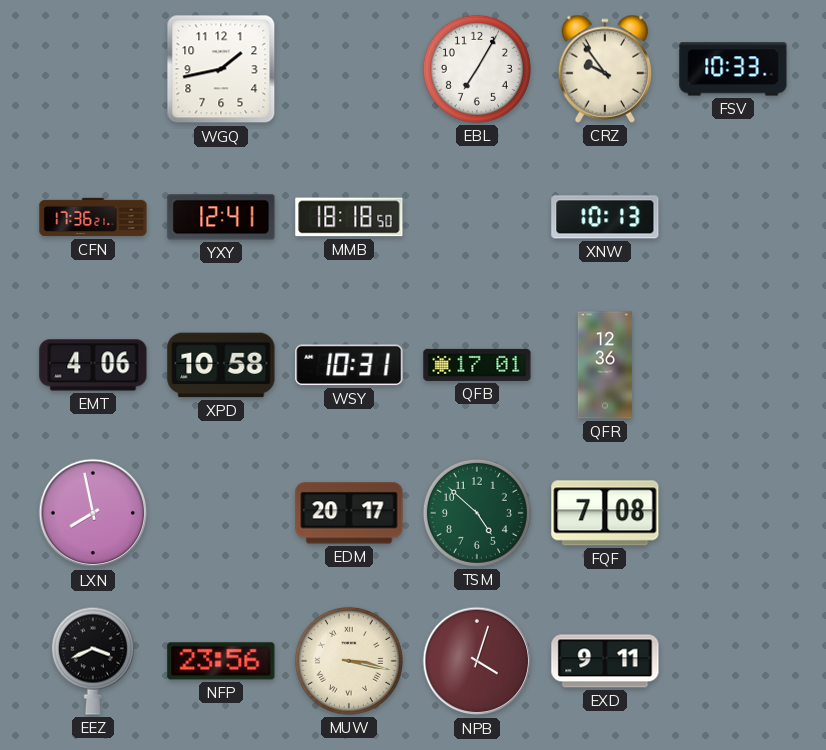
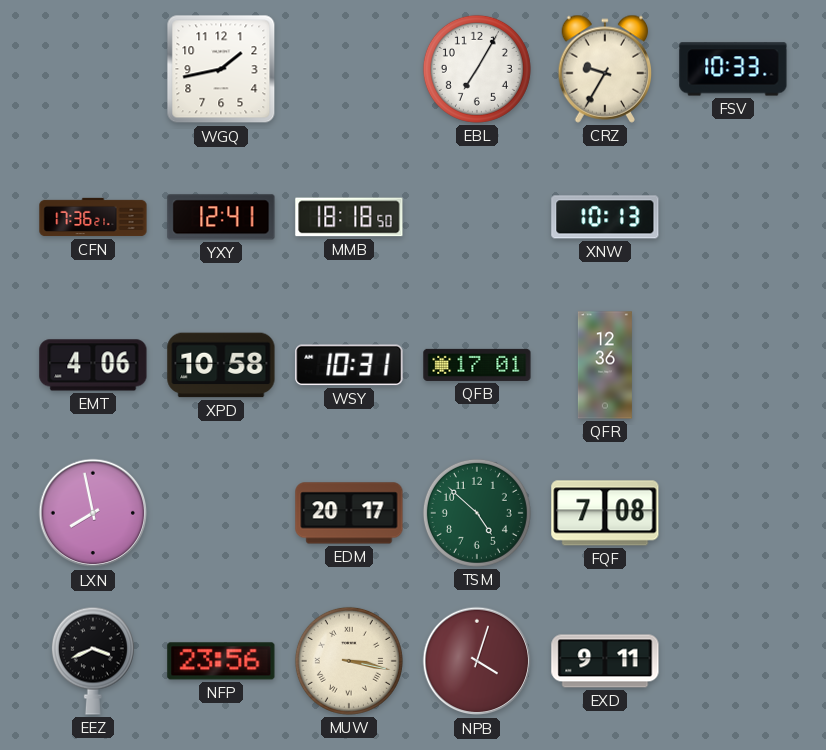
CRZ: 9:54 -> 9:35 (605, 69)
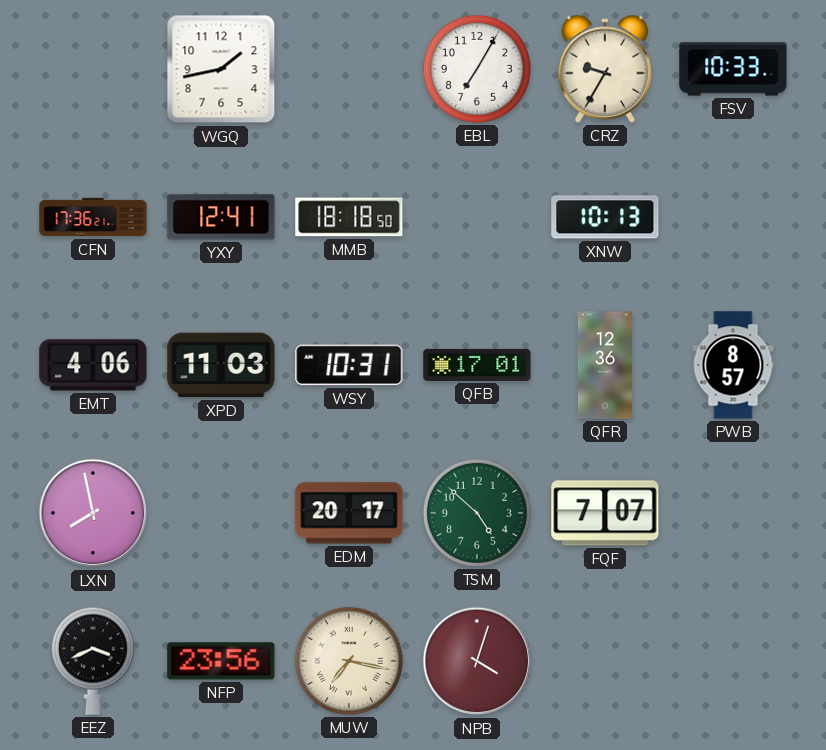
XPD: 10:58 -> 11:03 (221, 365)
PWB: none -> 8:57 (733, 365)
FQF: 7:08 -> 7:07 (605, 513)
MUW: 3:17 -> 7:17 (349, 661)
EXD: 9:11 -> none (605, 661)
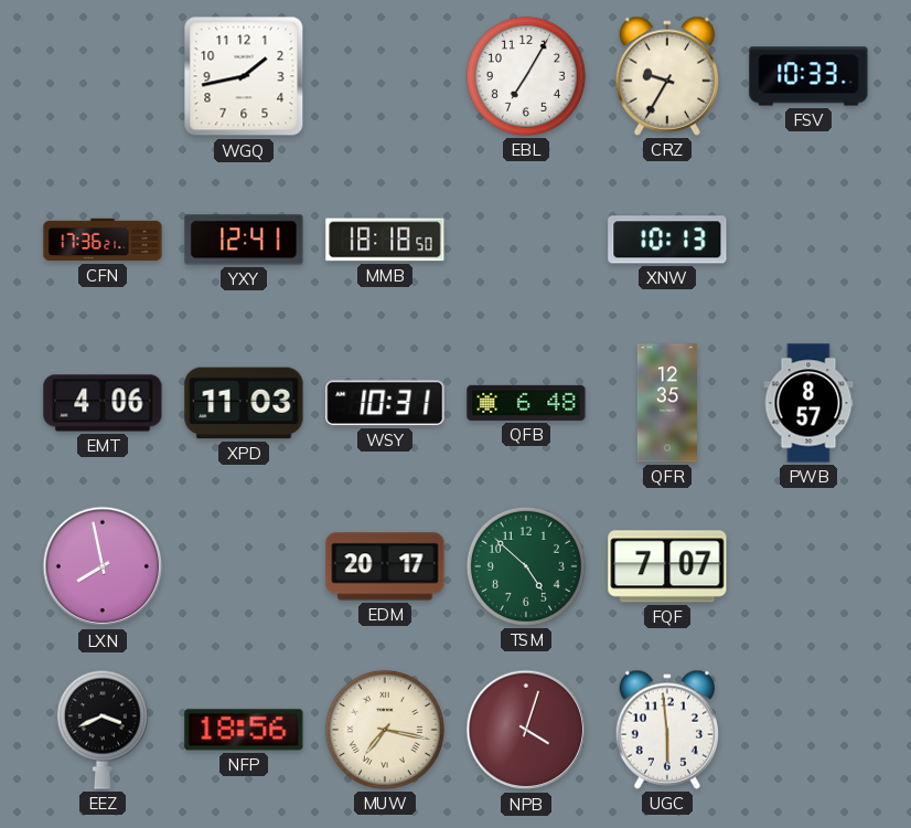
QFB: 17:01 -> 6:48 (526, 403)
QFR: 12:36 -> 12:35 (667, 403)
NFP: 23:56 -> 18:56 (244, 730)
UGC: none -> 5:59 (667, 730)
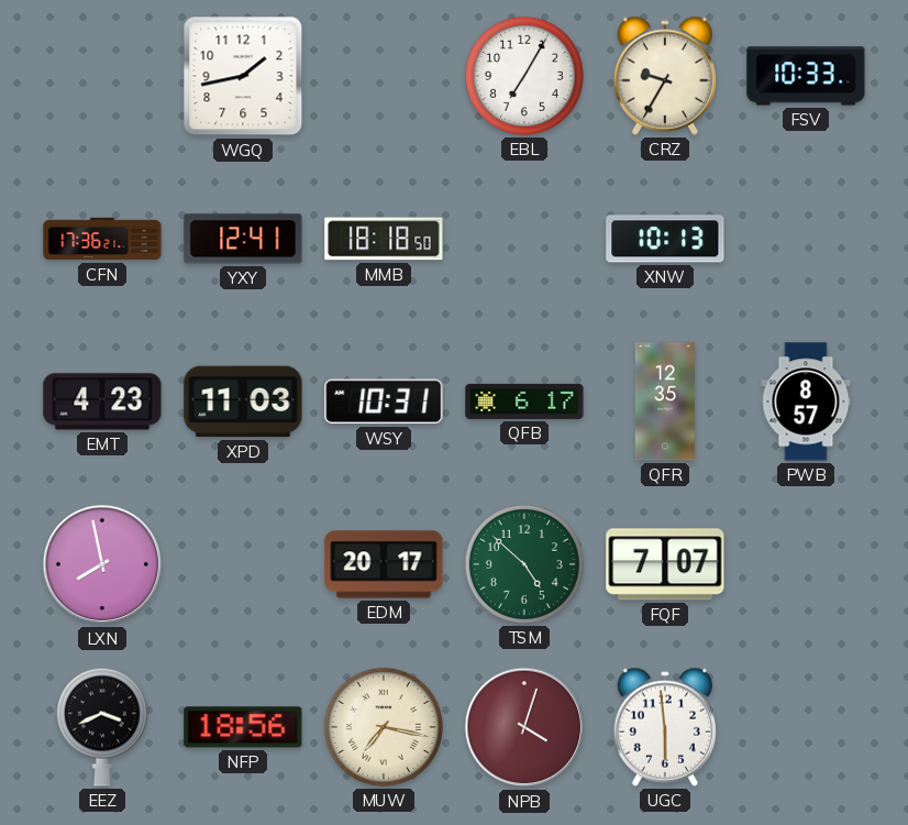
EMT: 4:06 -> 4:23 (102, 402)
QFB: 6:48 -> 6:17 (524, 402)
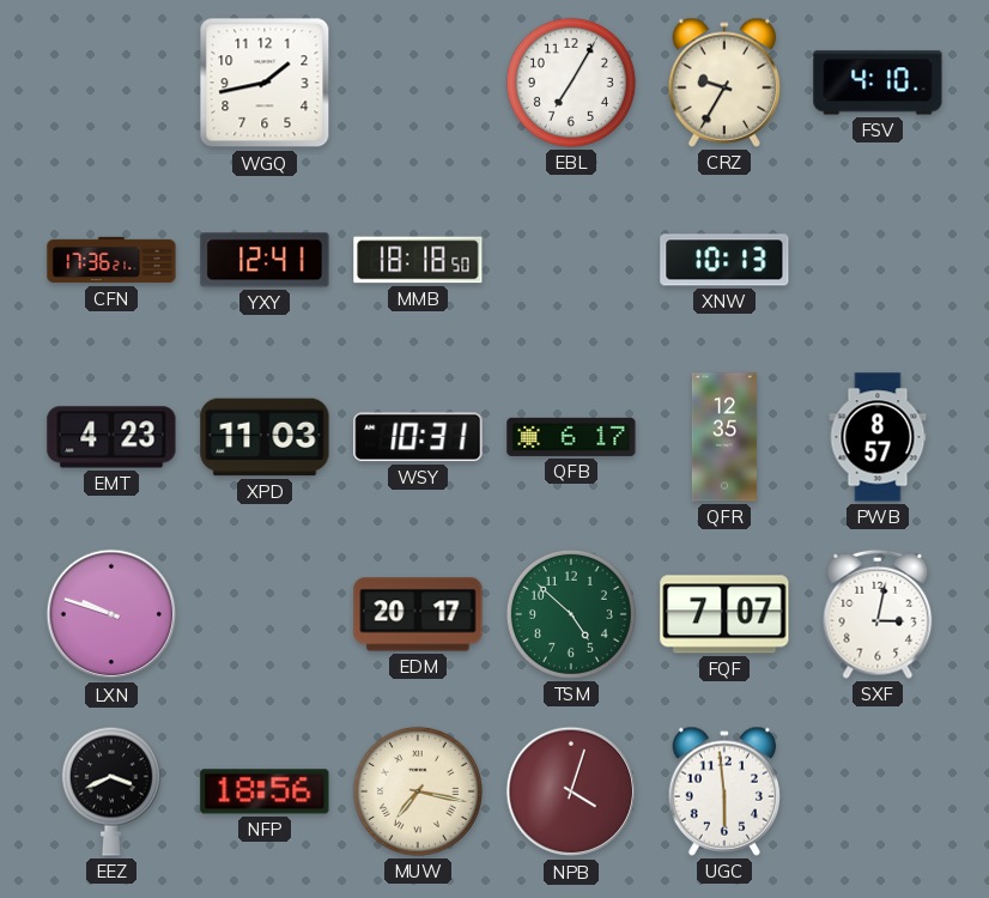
FSV: 10:33 -> 4:10 (878, 83)
LXN: 7:58 -> 9:48 (111, 614)
SXF: none -> 3:02 (878, 614)
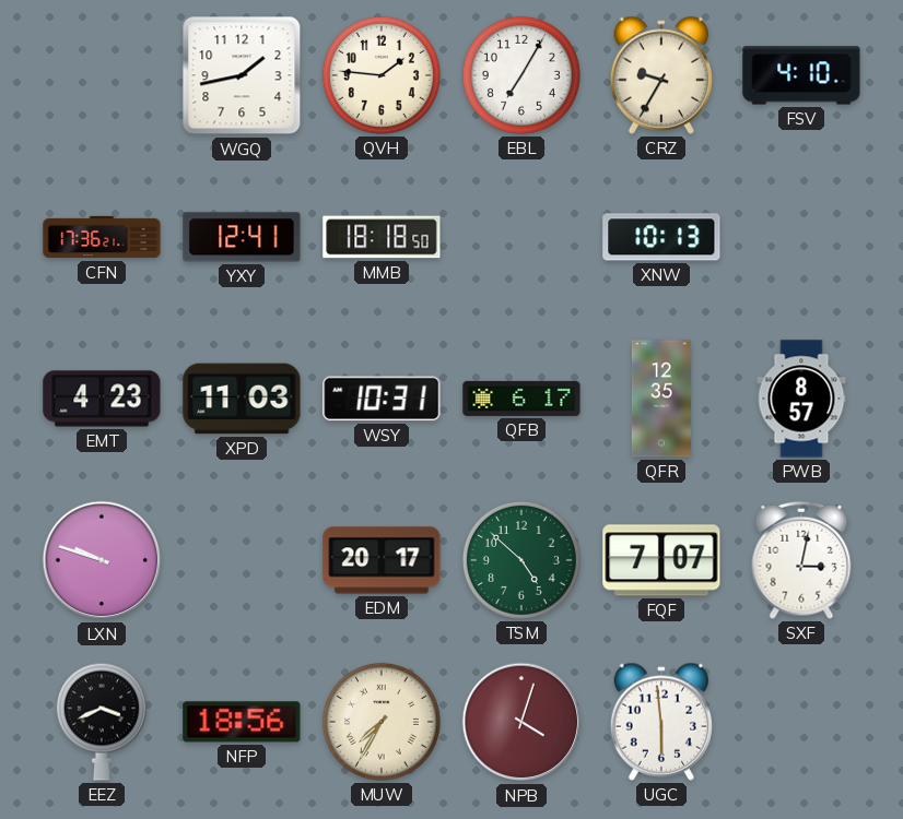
QVH: none -> 1:46 (382, 75)
MUW: 7:17 -> 7:35 (382, 722)
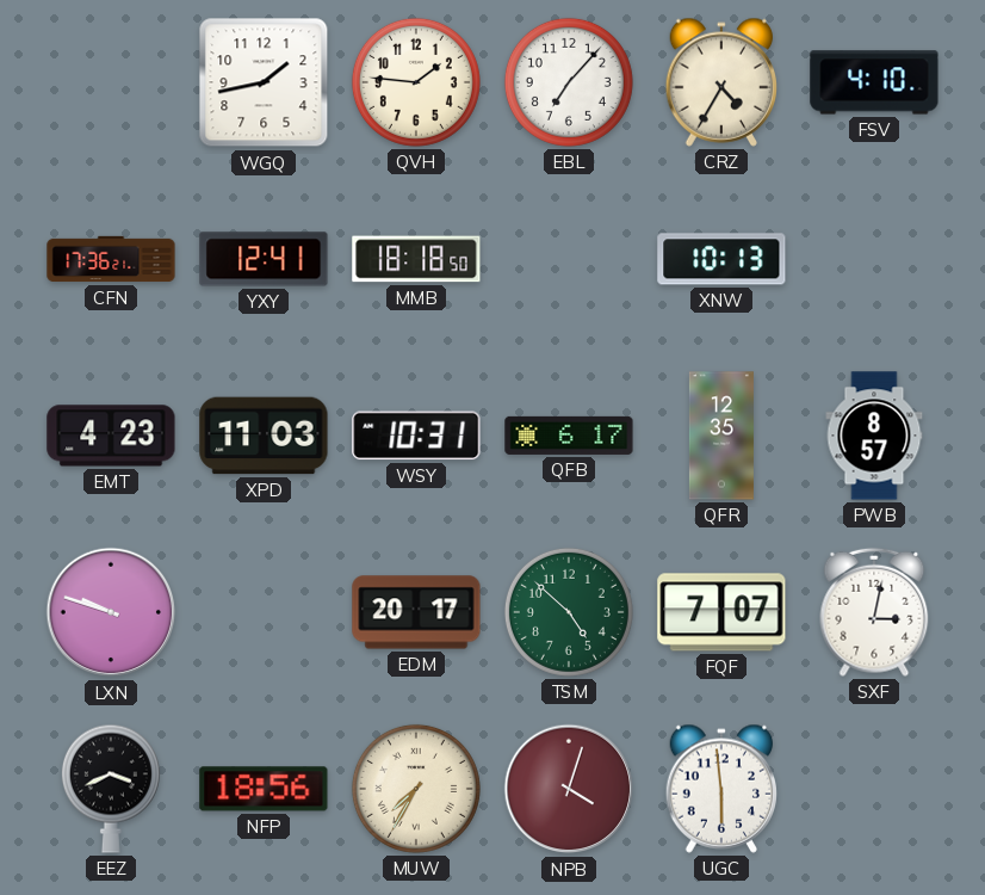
EBL: 7:05 -> 7:07 (569, 82)
CRZ: 9:35 -> 4:35 (721, 82)
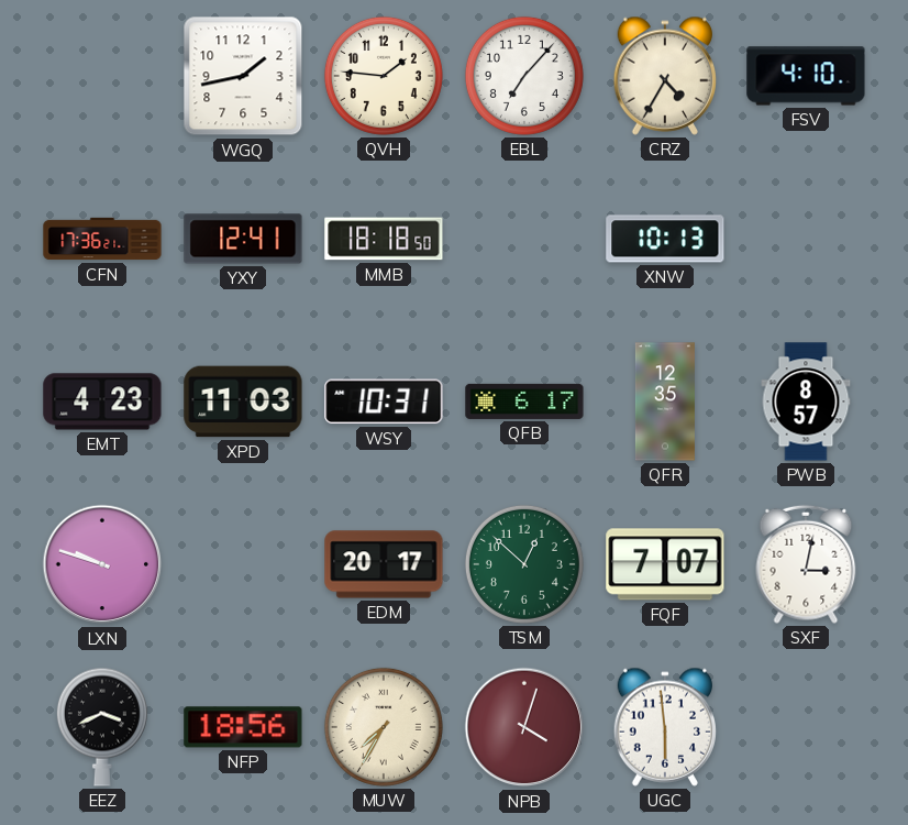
TSM: 4:52 -> 12:52 (524, 564)
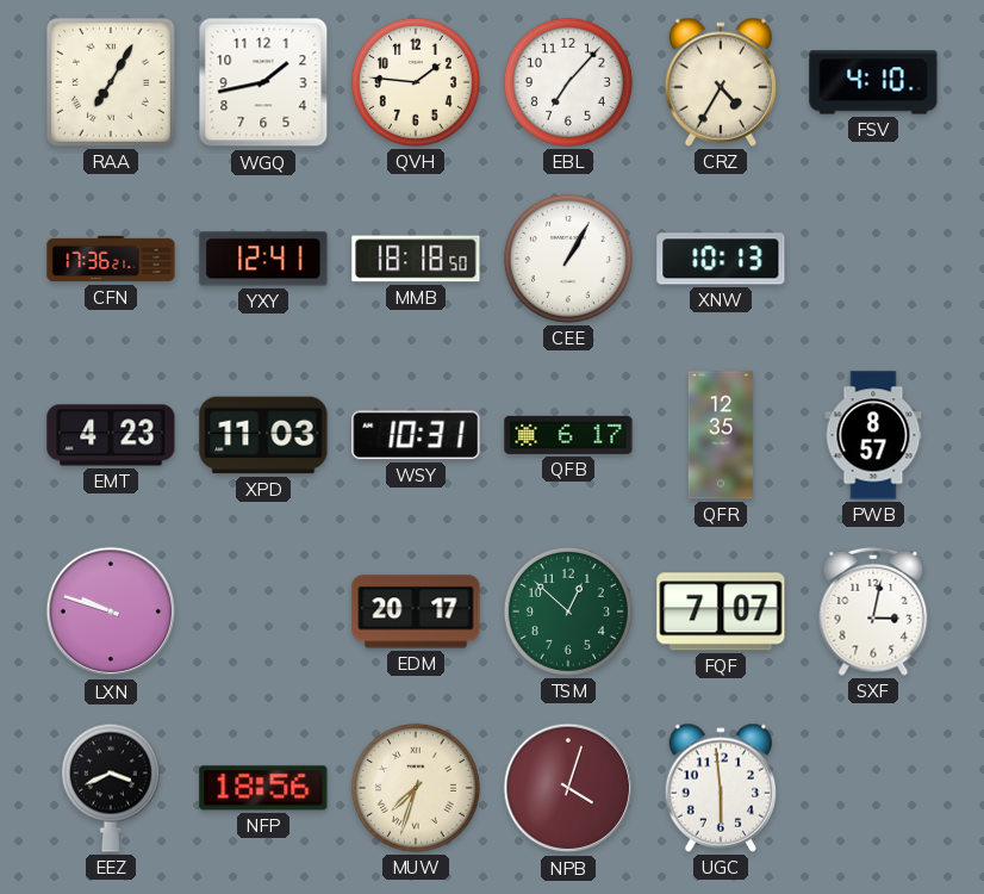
RAA: none -> 7:05 (111, 82)
CEE: none -> 1:05 (568, 259)
MUW: 7:35 -> 7:33 (416, 788)
